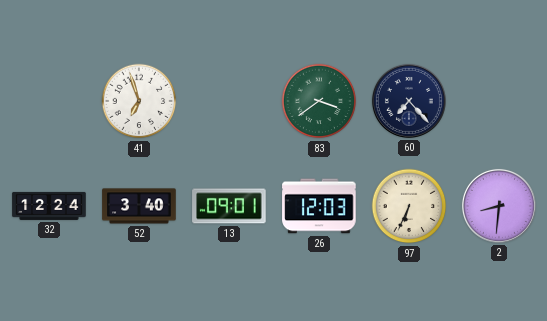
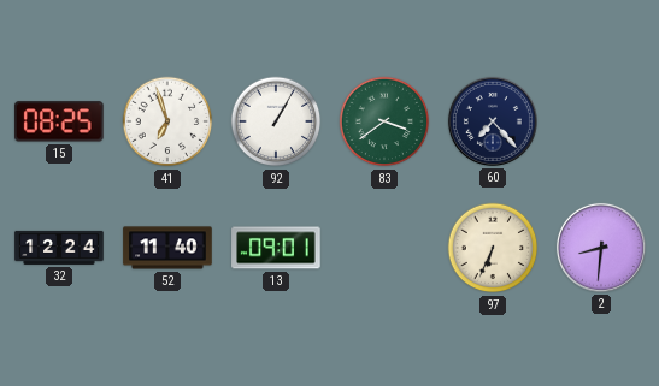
15: none -> 08:25 (60, 121)
92: none -> 1:05 (276, 121)
52: 3:40 -> 11:40 (167, 248)
26: 12:03 -> none (319, 206)
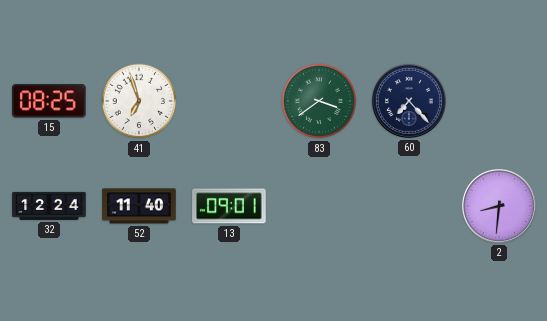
92: 1:05 -> none (276, 121)
97: 6:34 -> none (493, 248)
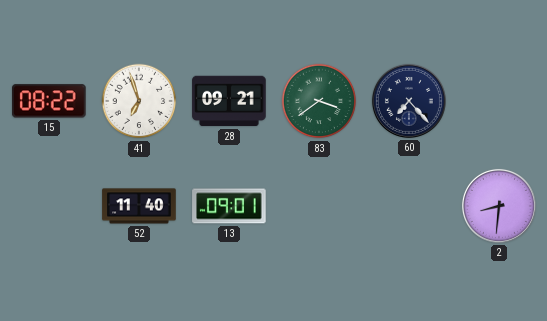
15: 08:25 -> 08:22 (50, 101)
28: none -> 09:21 (229, 101)
32: 12:24 -> none (49, 206)
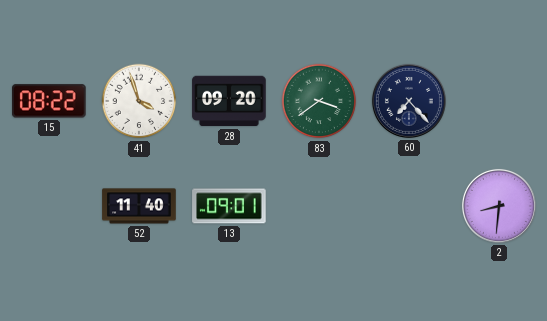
41: 6:57 -> 3:57 (139, 101)
28: 09:21 -> 09:20 (229, 101)
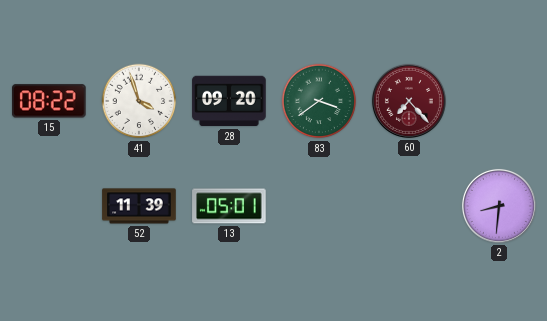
60 dial: navy -> burgundy (409, 101)
52: 11:40 -> 11:39 (139, 206)
13: 09:01 -> 05:01 (229, 206)
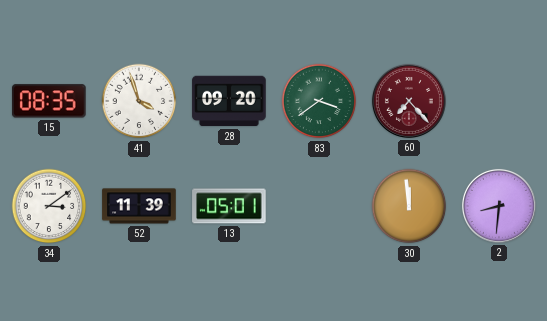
15: 08:22 -> 08:35 (50, 101)
34: none -> 3:09 (49, 206)
30: none -> 11:59 (409, 206)
